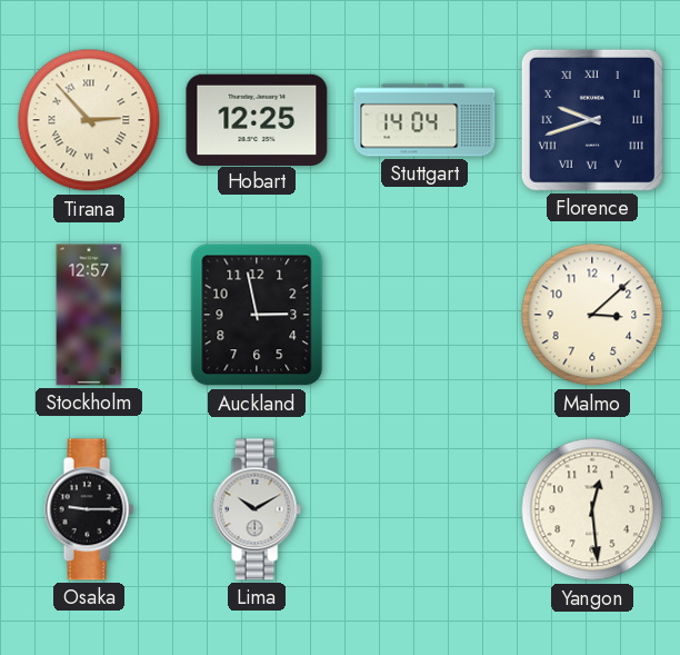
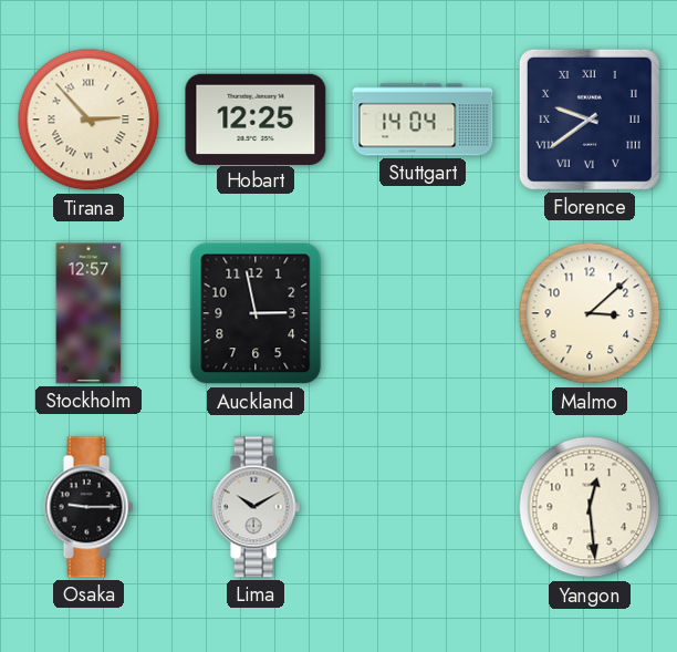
Florence: 9:42 -> 9:39 (590, 120)
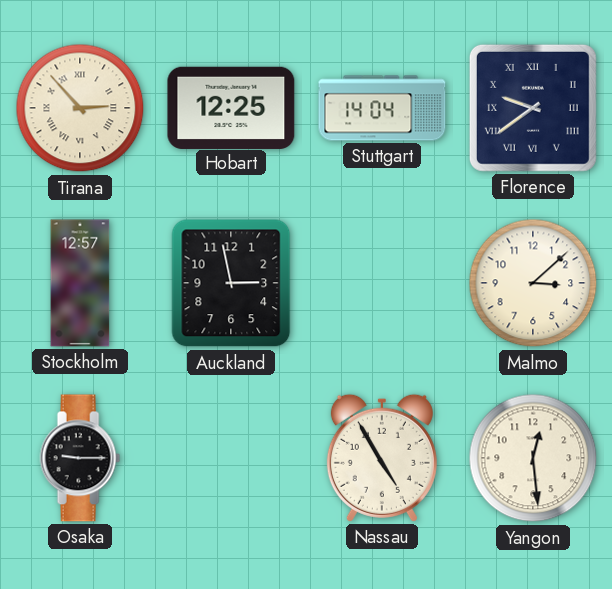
Lima: 10:10 -> none (256, 507)
Nassau: none -> 4:55 (382, 458)
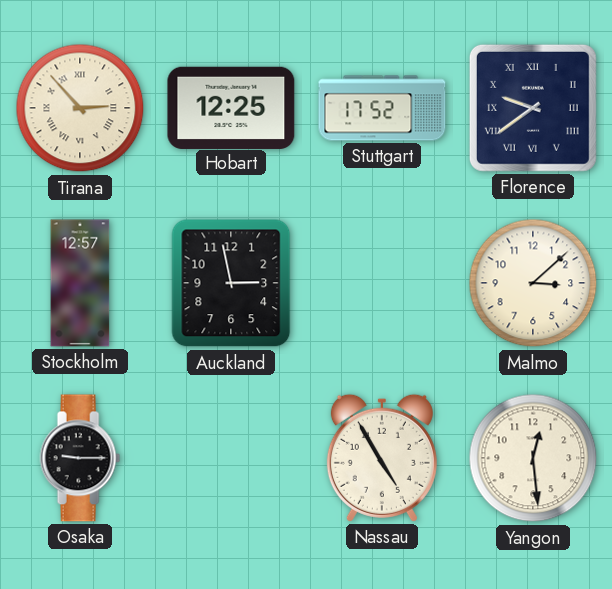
Stuttgart: 14:04 -> 17:52 (382, 108)
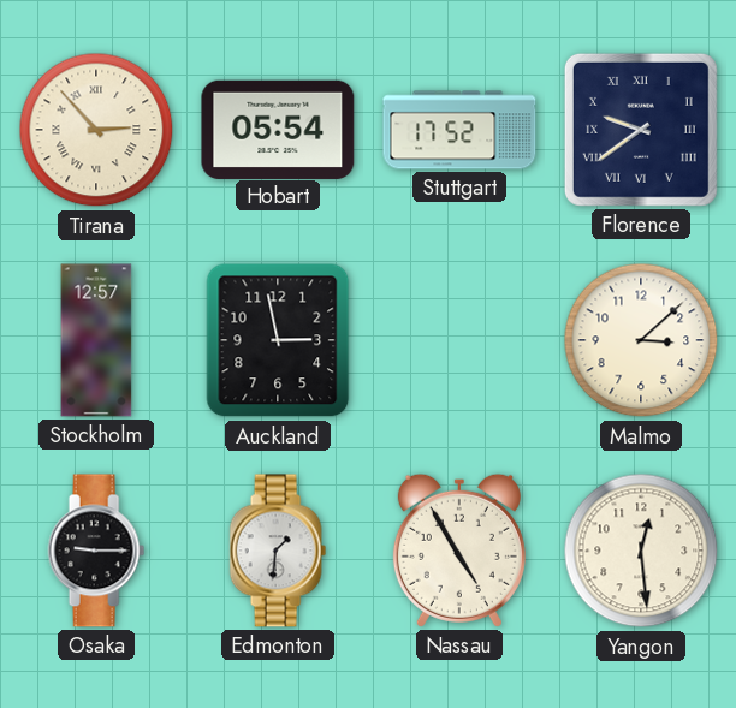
Hobart: 12:25 -> 05:54 (278, 129)
Edmonton: none -> 1:31 (278, 551)
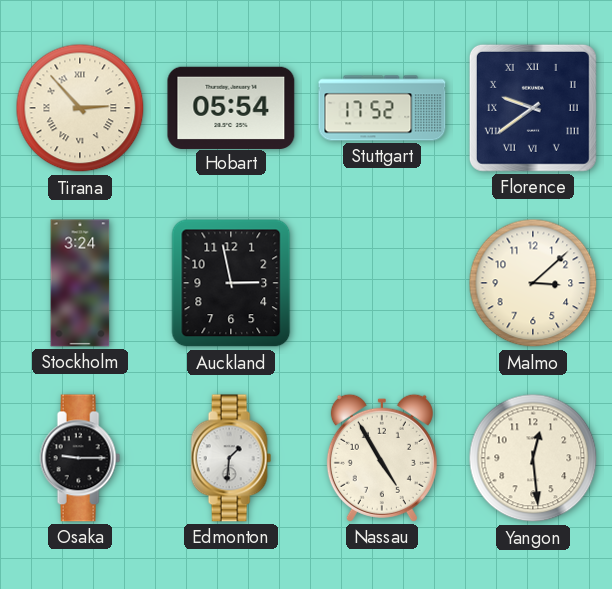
Stockholm: 12:57 -> 3:24 (80, 283)
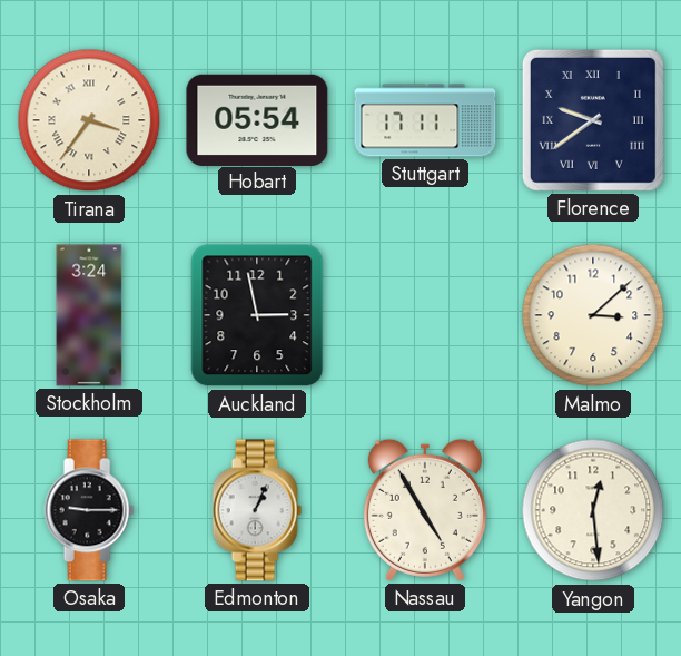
Tirana: 2:53 -> 3:36 (89, 120)
Stuttgart: 17:52 -> 17:11 (425, 120)
Edmonton: 1:31 -> 1:04 (257, 510)
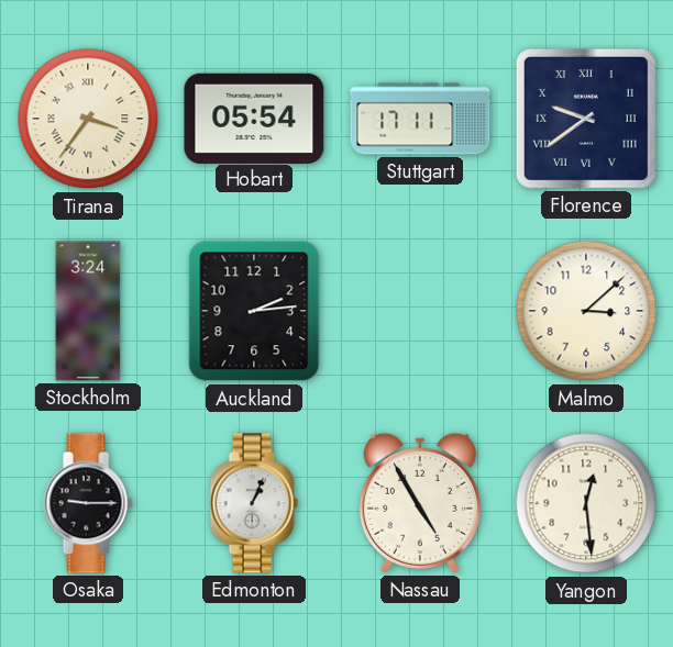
Auckland: 2:58 -> 2:14 (254, 311)
